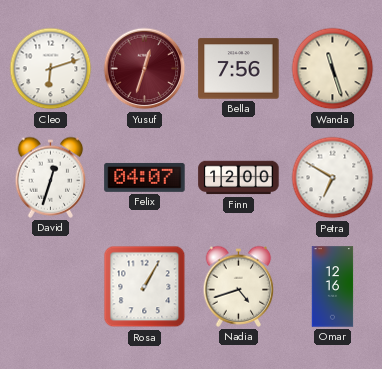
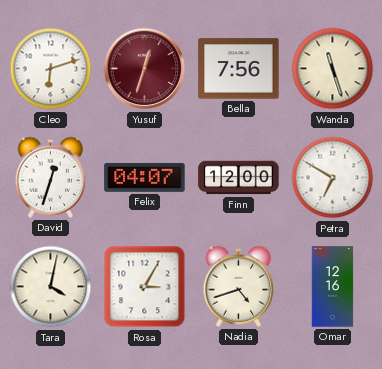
Tara: none -> 4:02 (51, 287)
Rosa: 1:05 -> 3:05 (145, 287)
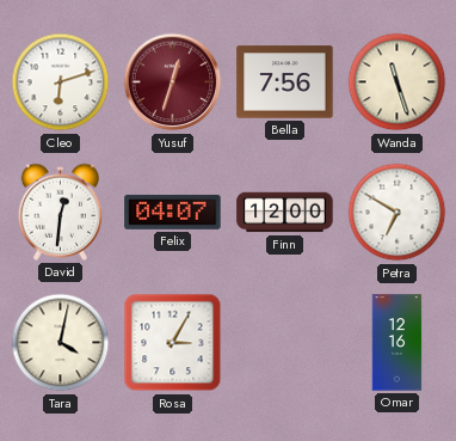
David: 12:33 -> 12:31 (61, 212)
Nadia: 4:42 -> none (239, 286)
